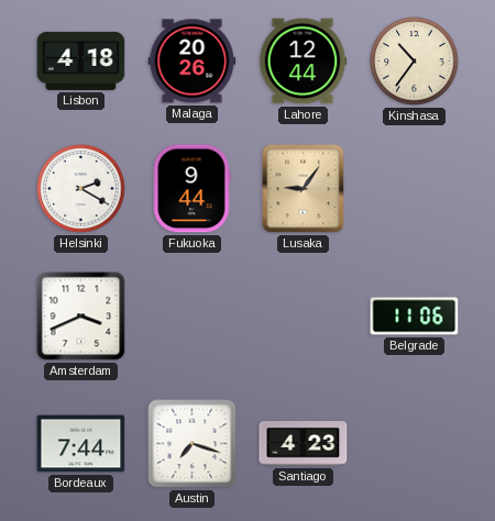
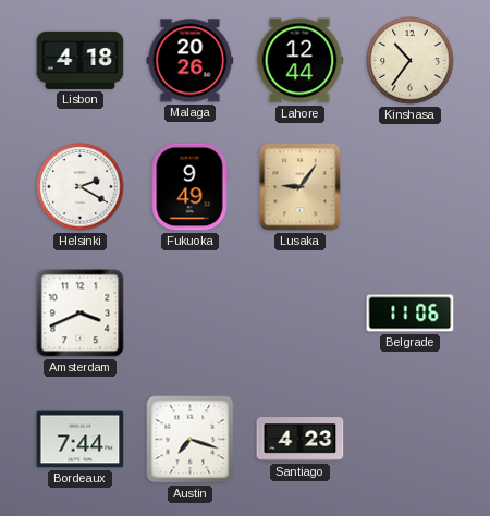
Fukuoka: 9:44 -> 9:49 (189, 187)
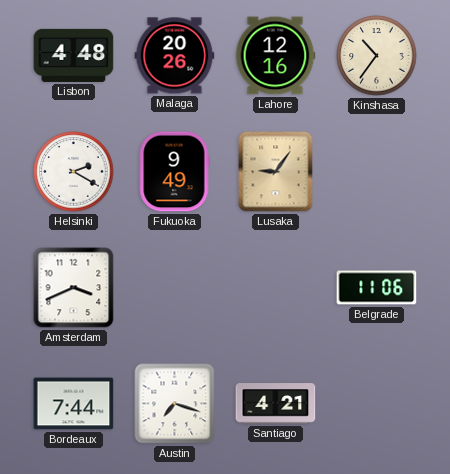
Lisbon: 4:18 -> 4:48 (74, 55)
Lahore: 12:44 -> 12:16 (275, 56)
Santiago: 4:23 -> 4:21 (276, 404)
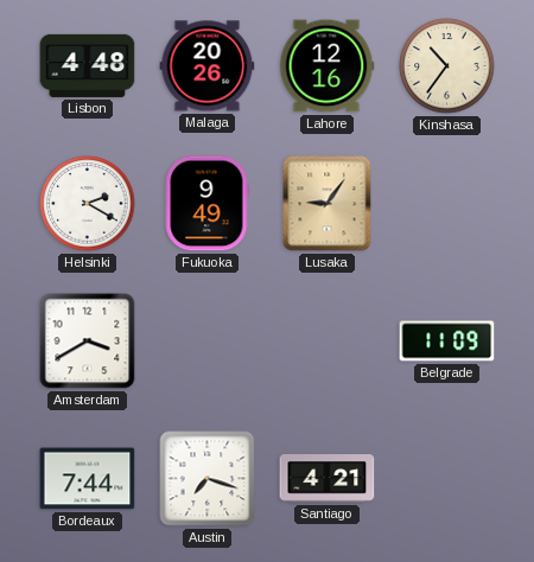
Amsterdam: 3:41 -> 3:40 (88, 341)
Belgrade: 11:06 -> 11:09 (447, 341)
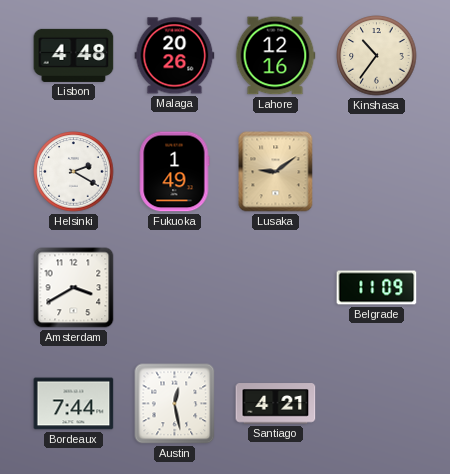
Fukuoka: 9:49 -> 1:49 (174, 172)
Lusaka: 9:06 -> 9:09 (276, 172)
Austin: 7:18 -> 12:28 (175, 404)
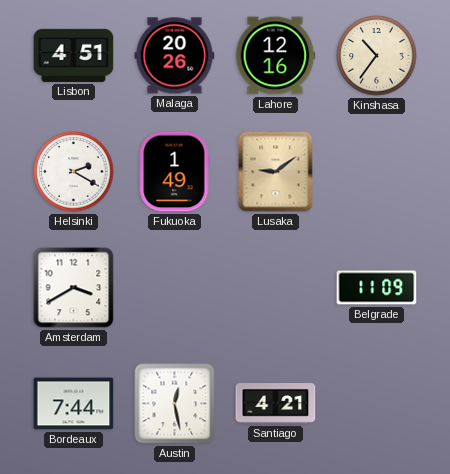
Lisbon: 4:48 -> 4:51 (74, 55)
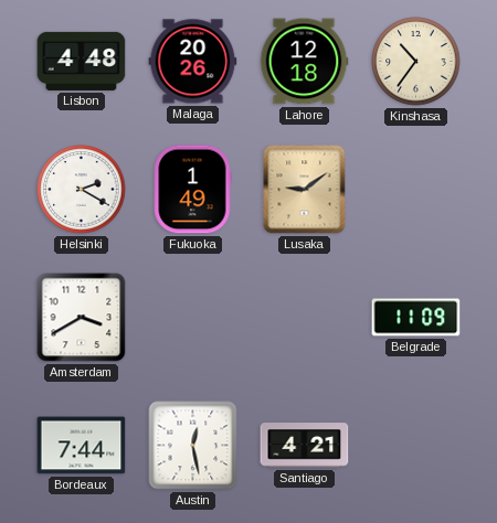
Lisbon: 4:51 -> 4:48 (82, 61)
Lahore: 12:16 -> 12:18 (304, 62)
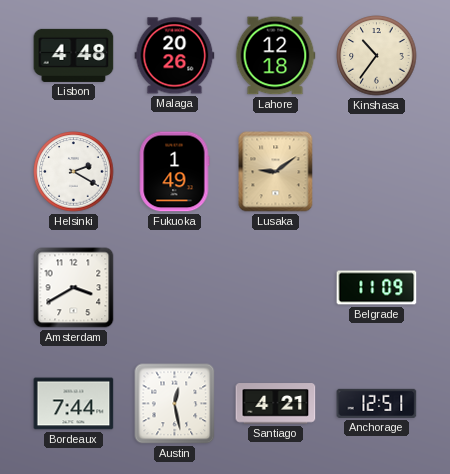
Anchorage: none -> 12:51 (377, 403)
